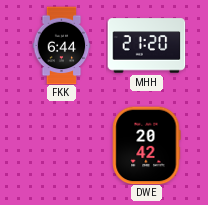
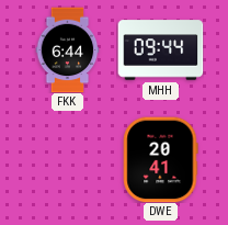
MHH: 21:20 -> 09:44 (160, 50)
DWE: 20:42 -> 20:41 (161, 159)
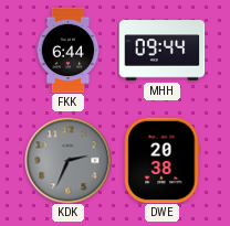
KDK: none -> 2:34 (67, 160)
DWE: 20:41 -> 20:38 (163, 160)
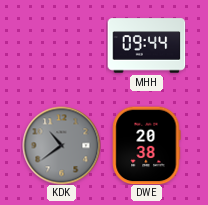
FKK: 6:44 -> none (69, 50)
KDK: 2:34 -> 10:39 (61, 145)
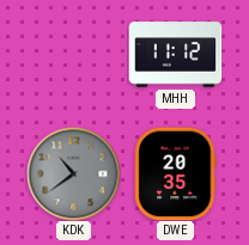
MHH: 09:44 -> 11:12 (175, 55)
DWE: 20:38 -> 20:35 (176, 173)
